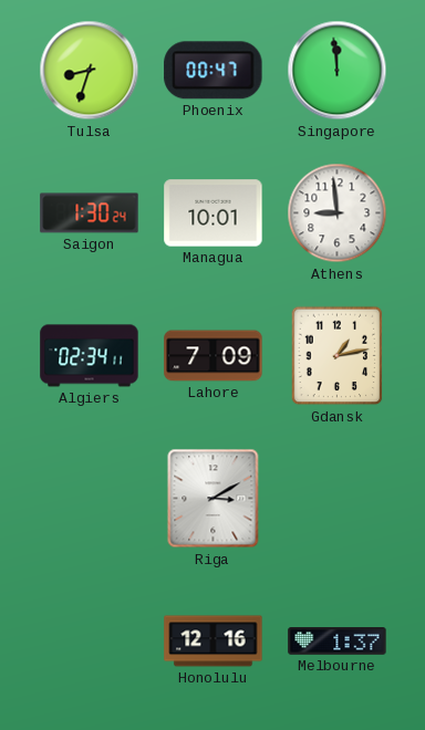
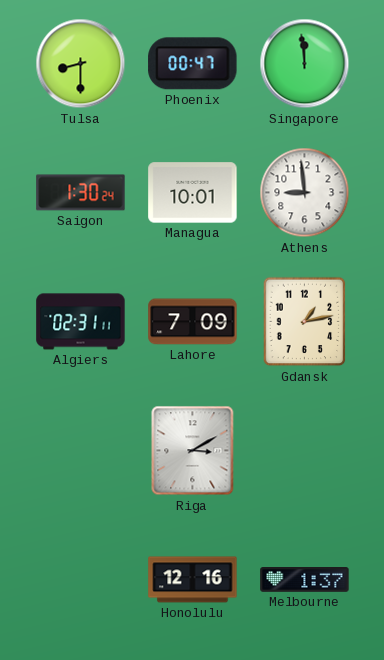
Tulsa: 8:33 -> 8:30 (81, 64)
Algiers: 02:34 -> 02:31 (81, 322)
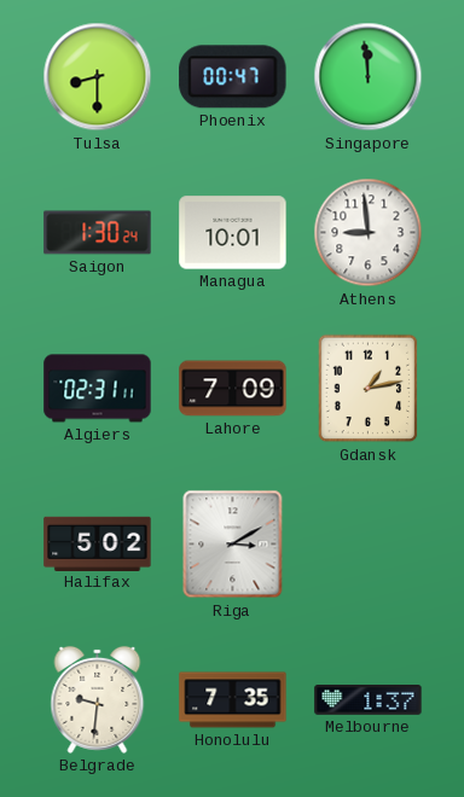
Halifax: none -> 5:02 (98, 543)
Belgrade: none -> 9:31 (98, 699)
Honolulu: 12:16 -> 7:35 (233, 700)
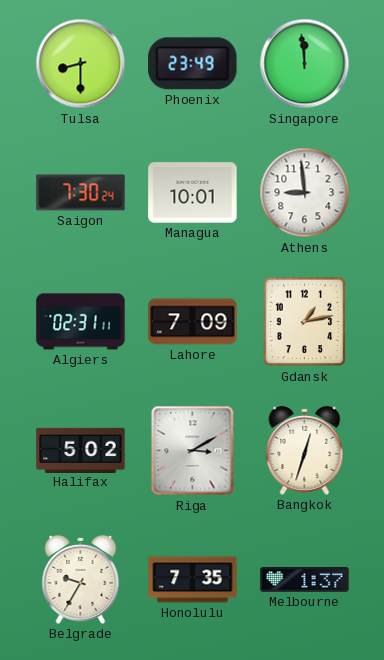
Phoenix: 00:47 -> 23:49 (193, 64)
Saigon: 1:30 -> 7:30 (81, 193)
Bangkok: none -> 12:33 (305, 450)
Belgrade: 9:31 -> 9:35 (81, 579)
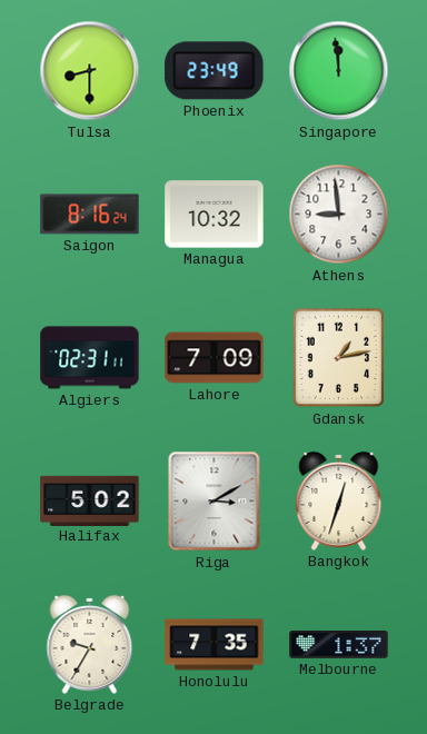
Saigon: 7:30 -> 8:16 (90, 215)
Managua: 10:01 -> 10:32 (215, 215)
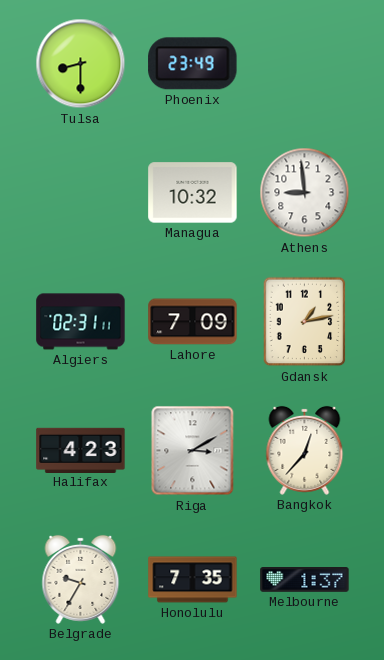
Singapore: 11:59 -> none (339, 71)
Saigon: 8:16 -> none (90, 215)
Halifax: 5:02 -> 4:23 (81, 450)
Bangkok: 12:33 -> 12:37 (305, 450)
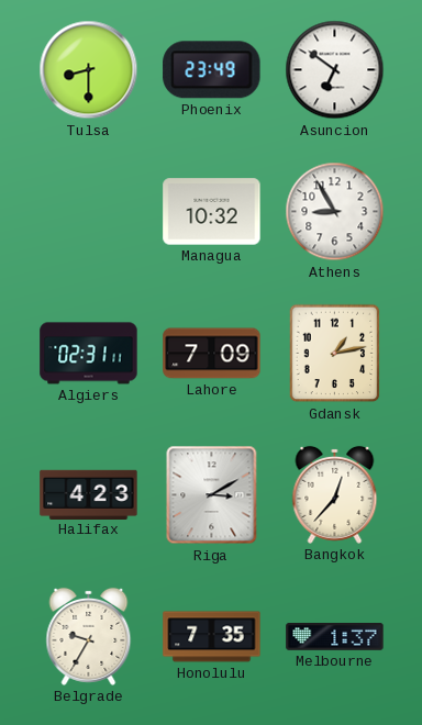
Asuncion: none -> 6:51 (335, 70)
Athens: 8:59 -> 8:55 (335, 212)
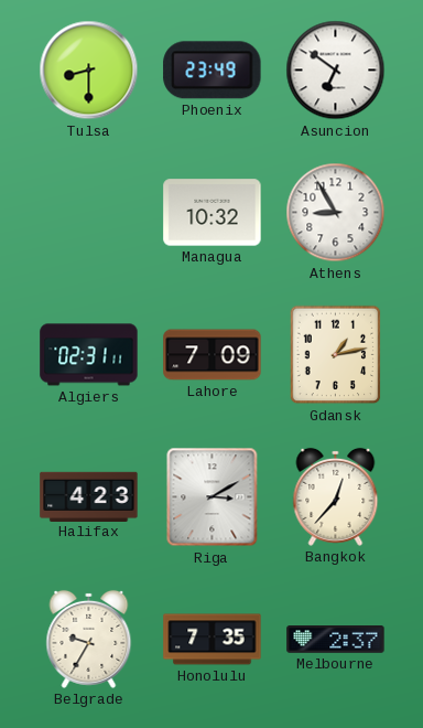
Melbourne: 1:37 -> 2:37 (336, 640)
